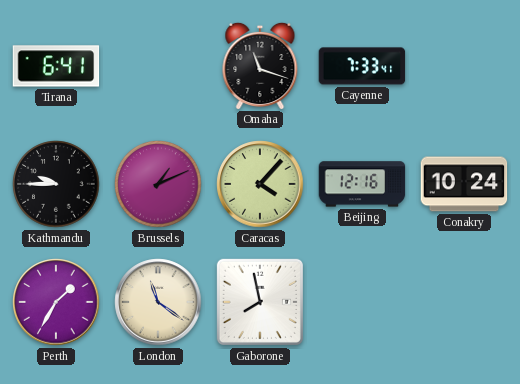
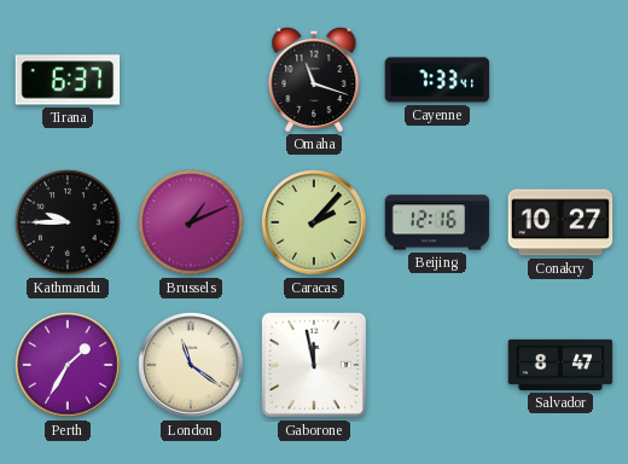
Tirana: 6:41 -> 6:37 (68, 80)
Caracas: 4:07 -> 2:07 (314, 222)
Conakry: 10:24 -> 10:27 (560, 222)
Gaborone: 7:58 -> 11:58 (314, 365)
Salvador: none -> 8:47 (560, 365)
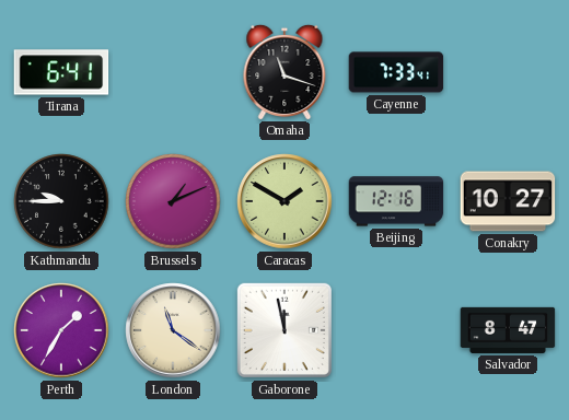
Tirana: 6:37 -> 6:41 (61, 72)
Caracas: 2:07 -> 1:50 (284, 201)
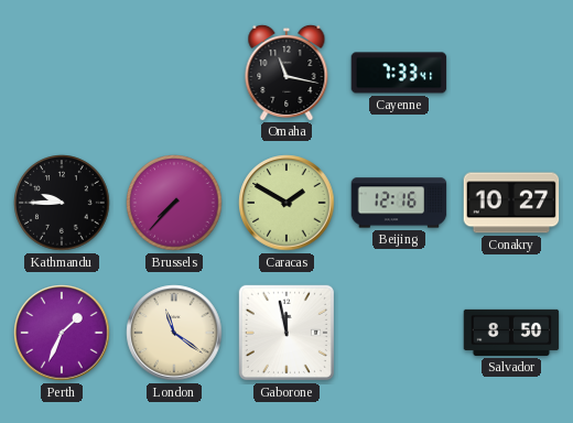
Tirana: 6:41 -> none (61, 72)
Omaha: 11:18 -> 11:17 (286, 72)
Brussels: 1:11 -> 7:37 (174, 203)
Perth: 1:35 -> 1:34 (62, 333)
Salvador: 8:47 -> 8:50 (511, 333)
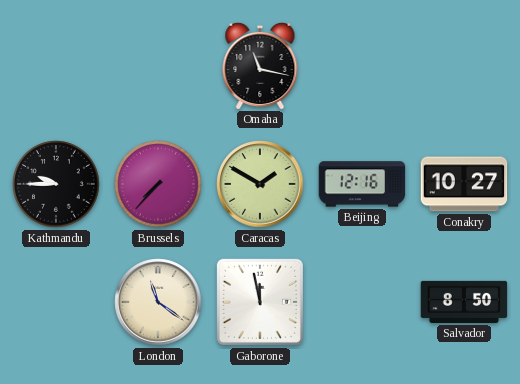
Cayenne: 7:33 -> none (399, 73)
Perth: 1:34 -> none (62, 333)
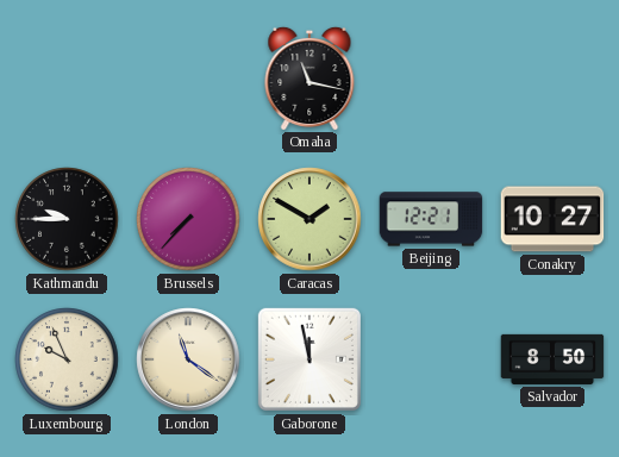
Beijing: 12:16 -> 12:21 (431, 219)
Luxembourg: none -> 9:56 (67, 359)
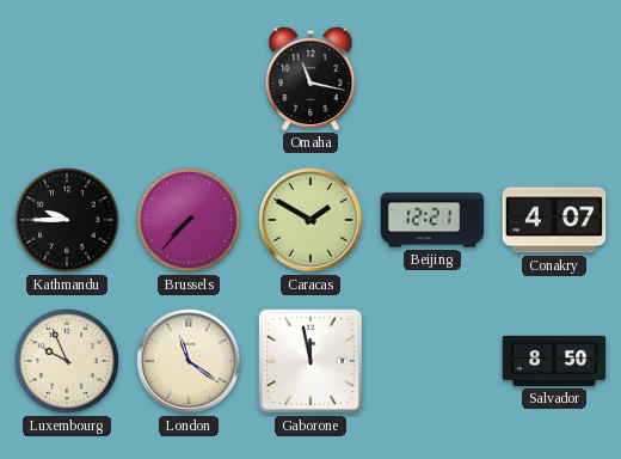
Conakry: 10:27 -> 4:07 (554, 220)
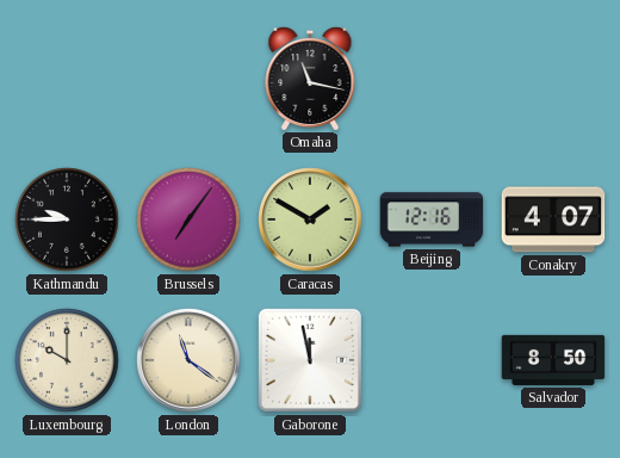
Brussels: 7:37 -> 7:06 (188, 219)
Beijing: 12:21 -> 12:16 (432, 219)
Luxembourg: 9:56 -> 10:00 (67, 360)
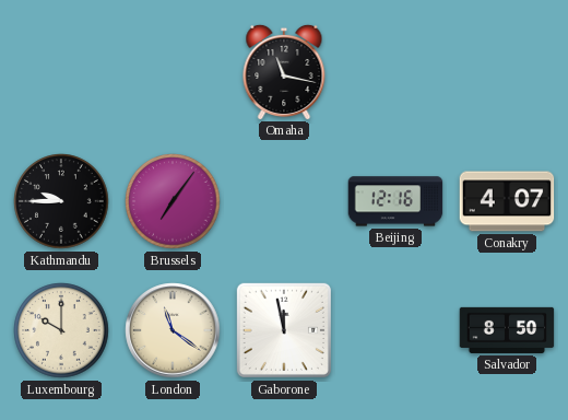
Caracas: 1:50 -> none (310, 219)
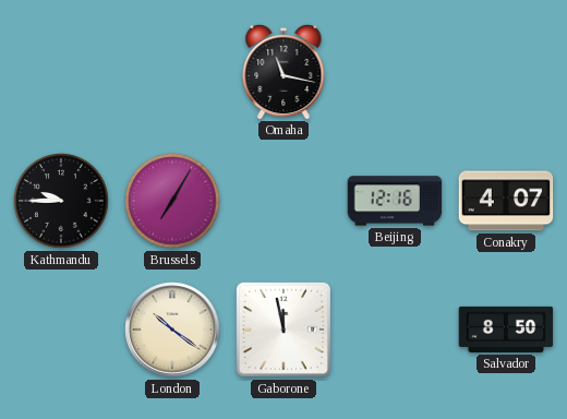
Brussels: 7:06 -> 7:05 (172, 201)
Luxembourg: 10:00 -> none (61, 330)
London: 11:21 -> 10:21 (172, 330)
